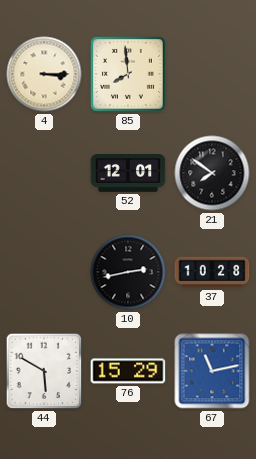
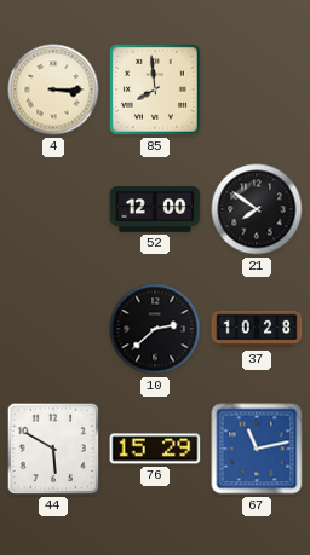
52: 12:01 -> 12:00 (155, 210)
10: 2:43 -> 2:38 (155, 329)
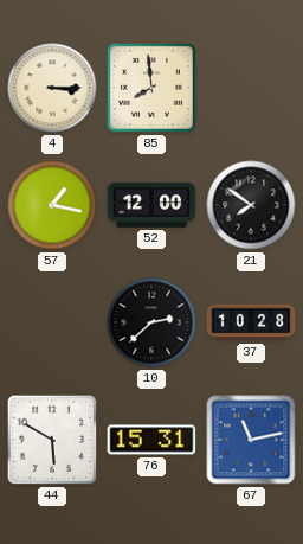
57: none -> 1:17 (52, 205)
76: 15:29 -> 15:31 (151, 440)
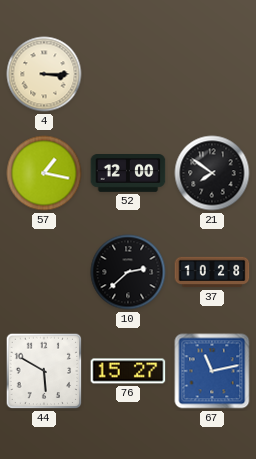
85: 7:59 -> none (151, 88)
76: 15:31 -> 15:27 (128, 371)
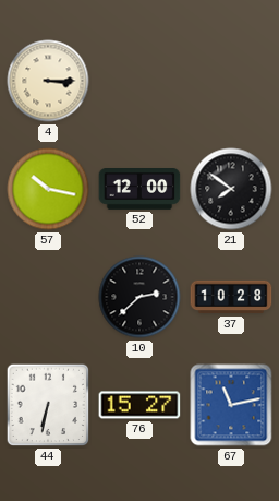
57: 1:17 -> 10:17 (48, 189)
44: 5:50 -> 6:32 (48, 405)
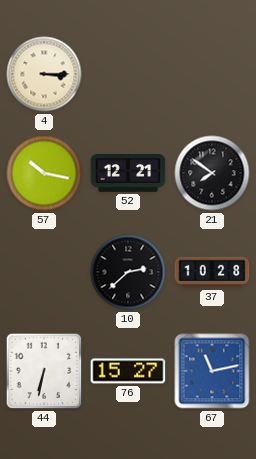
52: 12:00 -> 12:21 (128, 174)
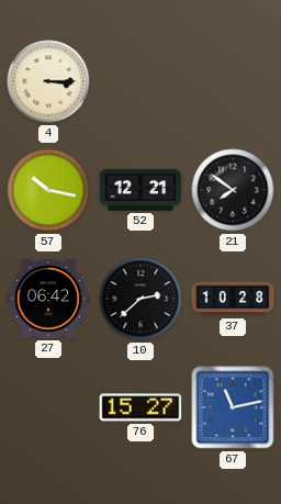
27: none -> 06:42 (48, 300)
44: 6:32 -> none (44, 371)
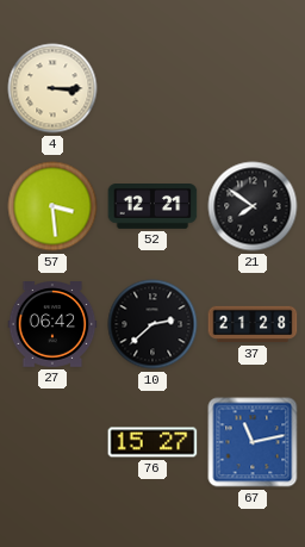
57: 10:17 -> 3:29 (52, 206)
37: 10:28 -> 21:28 (253, 324)
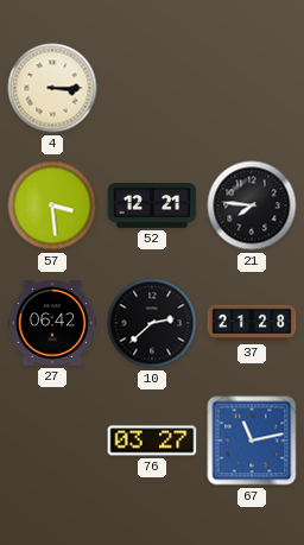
21: 7:51 -> 7:46 (252, 205)
76: 15:27 -> 03:27 (152, 441)
